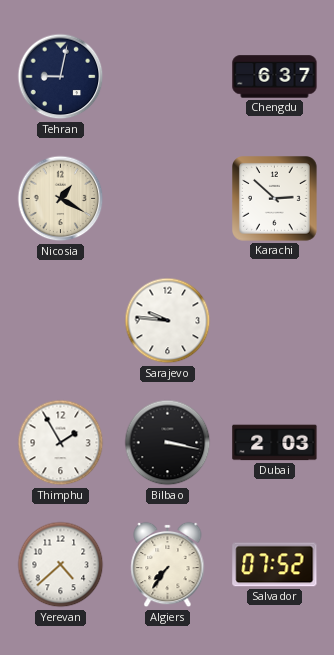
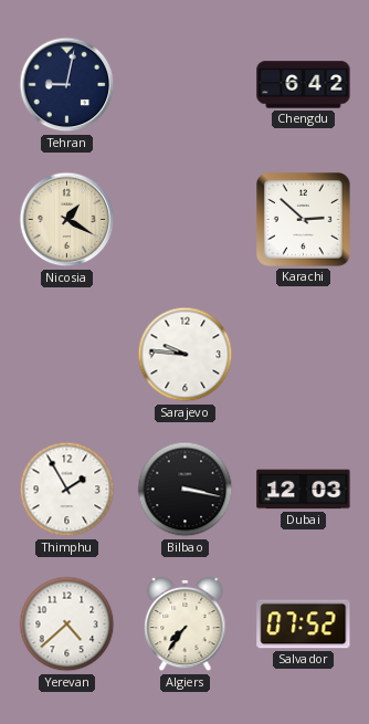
Chengdu: 6:37 -> 6:42 (304, 85)
Dubai: 2:03 -> 12:03 (304, 490)
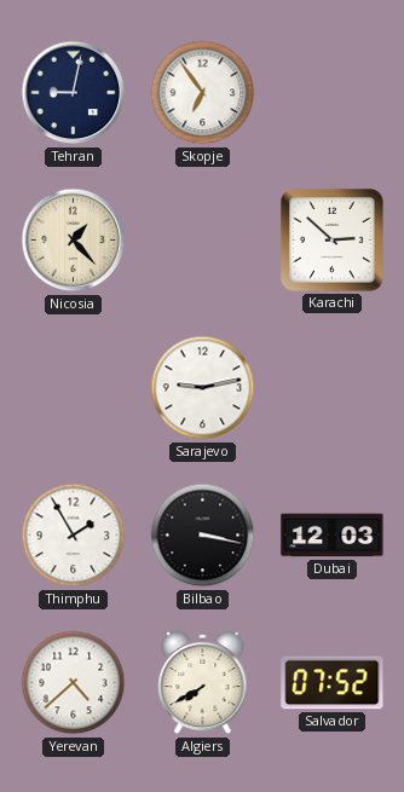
Skopje: none -> 6:54 (203, 93)
Chengdu: 6:42 -> none (304, 85)
Nicosia: 1:20 -> 1:23 (74, 241)
Sarajevo: 9:46 -> 9:13 (203, 388)
Algiers: 7:36 -> 7:40 (203, 683)
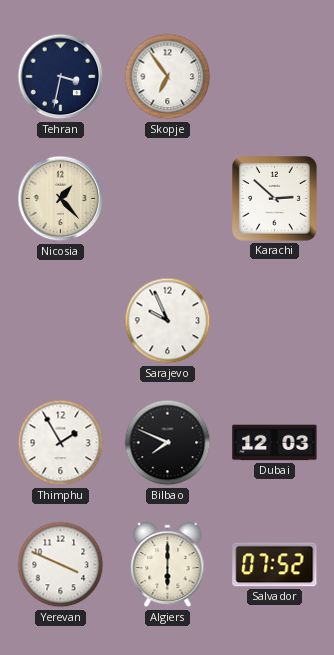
Tehran: 9:02 -> 3:32 (61, 77)
Sarajevo: 9:13 -> 9:56 (168, 321)
Bilbao: 3:17 -> 7:49 (168, 443)
Yerevan: 4:38 -> 3:49 (61, 565)
Algiers: 7:40 -> 6:00 (168, 565)
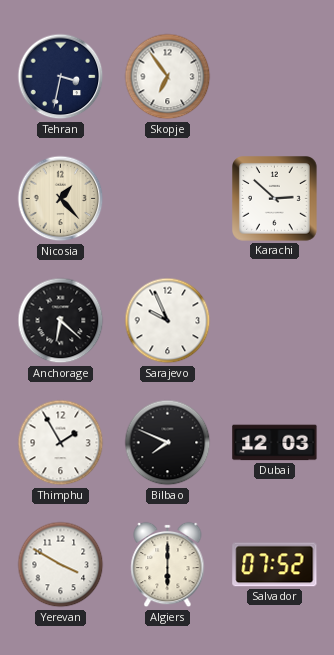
Anchorage: none -> 6:22 (61, 321)
Yerevan: 3:49 -> 3:50 (61, 565)
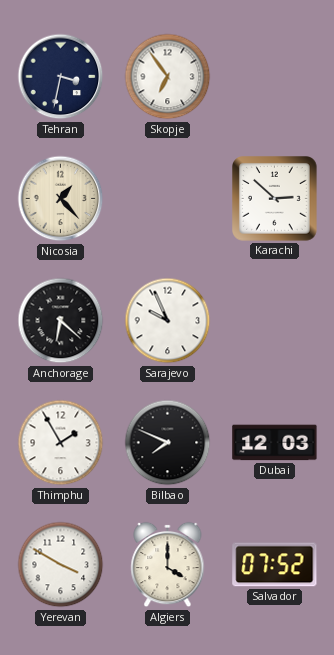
Algiers: 6:00 -> 4:00 (168, 565)
